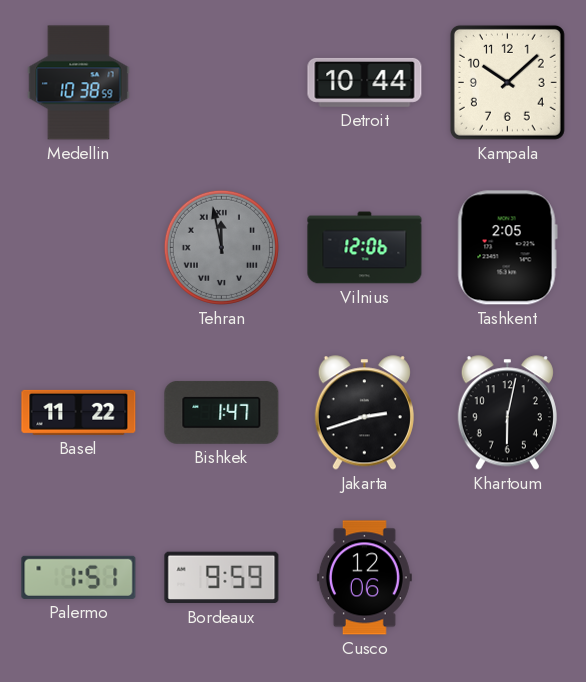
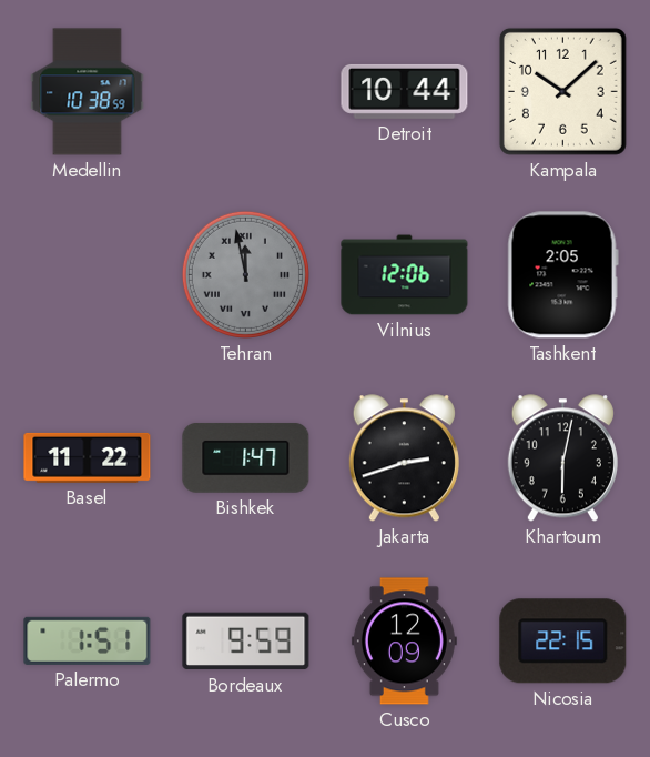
Cusco: 12:06 -> 12:09 (404, 642)
Nicosia: none -> 22:15 (563, 642)
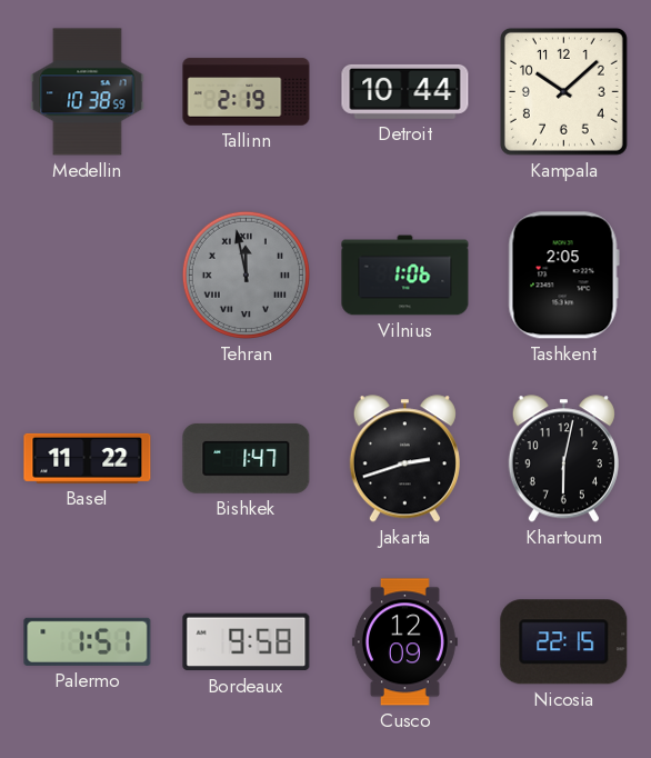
Tallinn: none -> 2:19 (247, 92)
Vilnius: 12:06 -> 1:06 (405, 276)
Bordeaux: 9:59 -> 9:58 (247, 642)
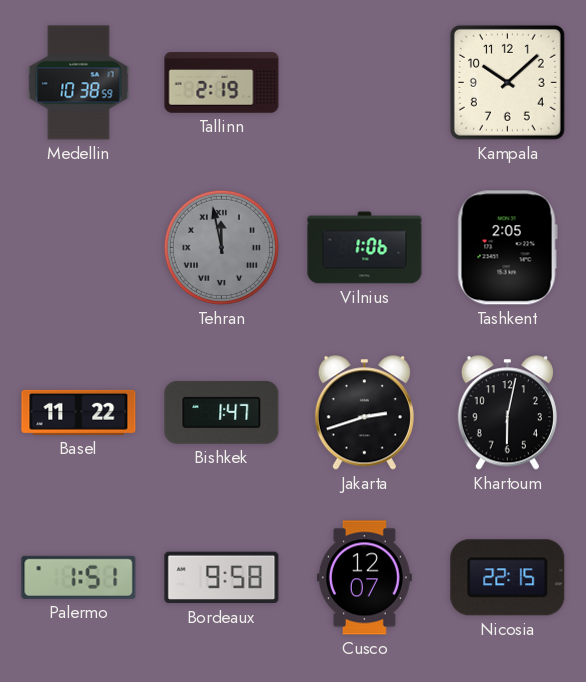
Detroit: 10:44 -> none (405, 91)
Cusco: 12:09 -> 12:07 (364, 578)
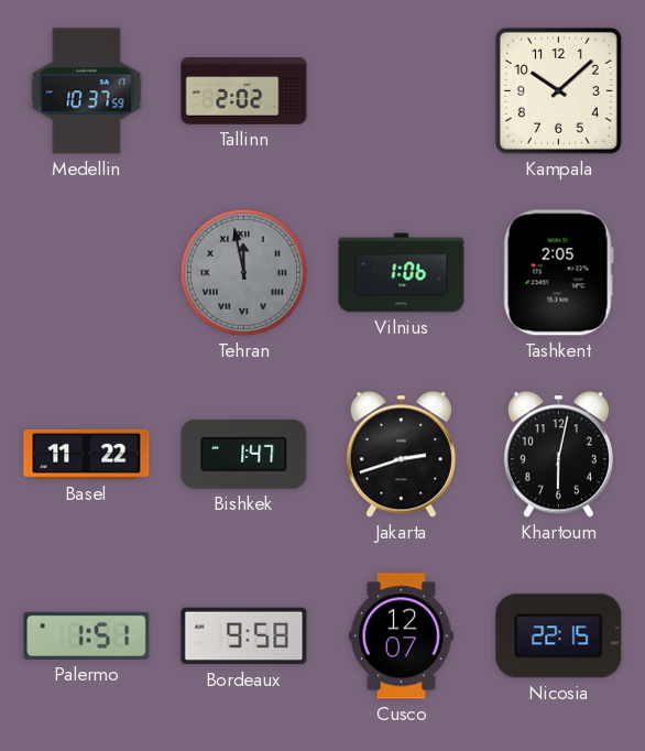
Medellin: 10:38 -> 10:37 (87, 91)
Tallinn: 2:19 -> 2:02 (244, 91)
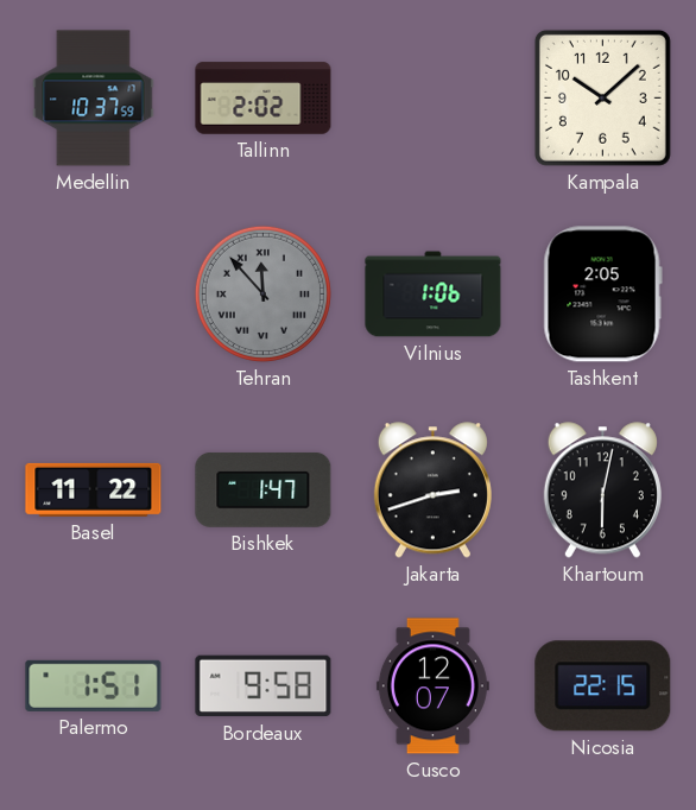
Tehran: 11:58 -> 11:53 (262, 293)
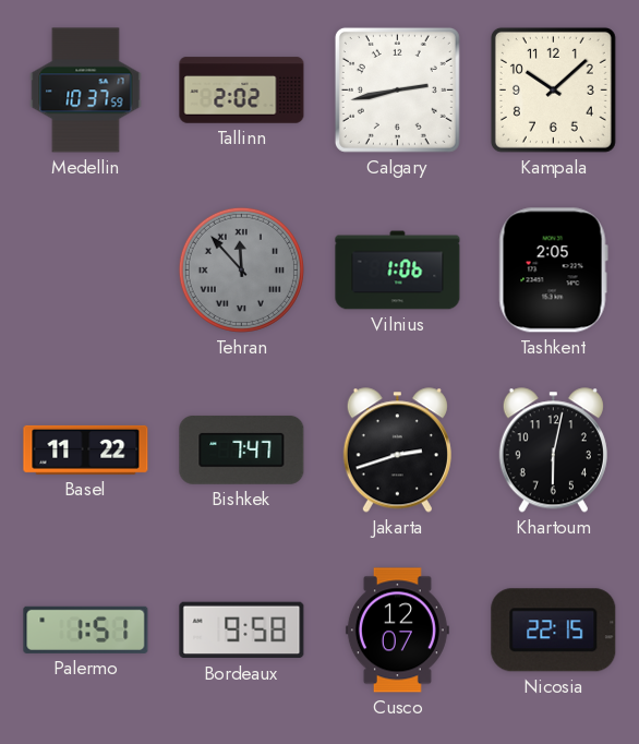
Calgary: none -> 2:43 (397, 89)
Bishkek: 1:47 -> 7:47 (242, 449)
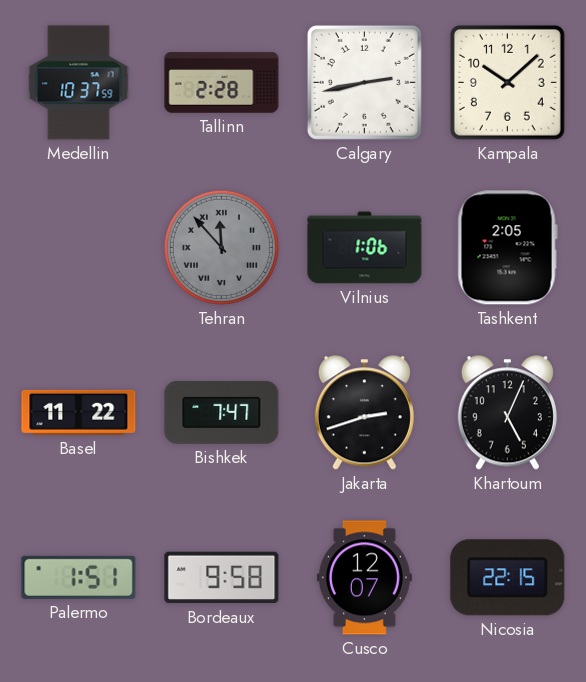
Tallinn: 2:02 -> 2:28 (222, 83)
Khartoum: 6:02 -> 5:04 (507, 413)
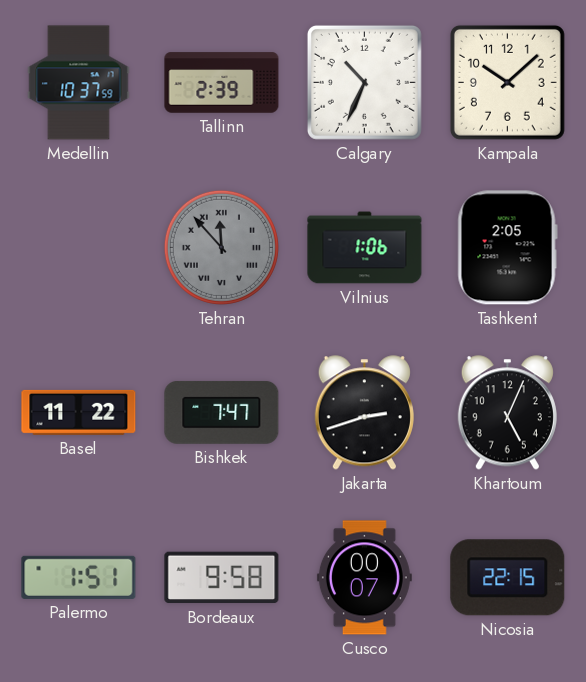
Tallinn: 2:28 -> 2:39 (222, 83)
Calgary: 2:43 -> 10:34 (364, 82)
Cusco: 12:07 -> 00:07 (364, 578)
